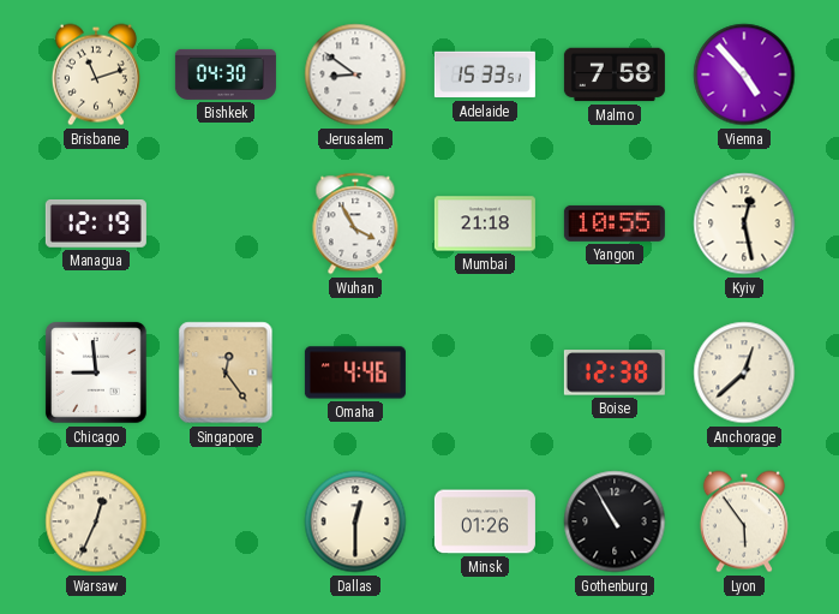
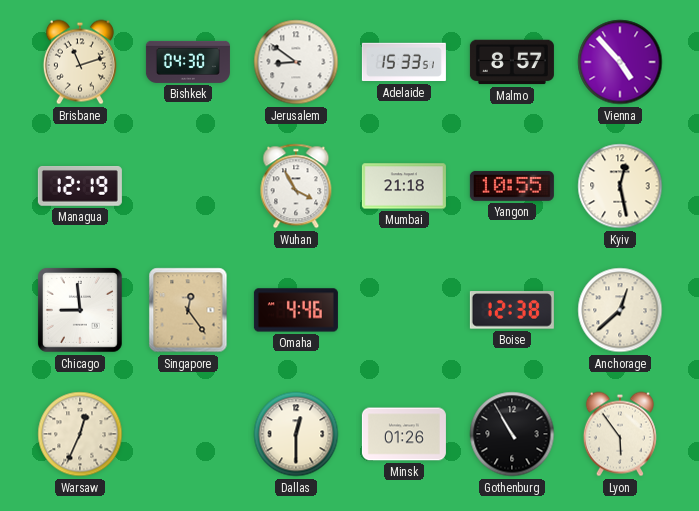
Malmo: 7:58 -> 8:57 (512, 62)
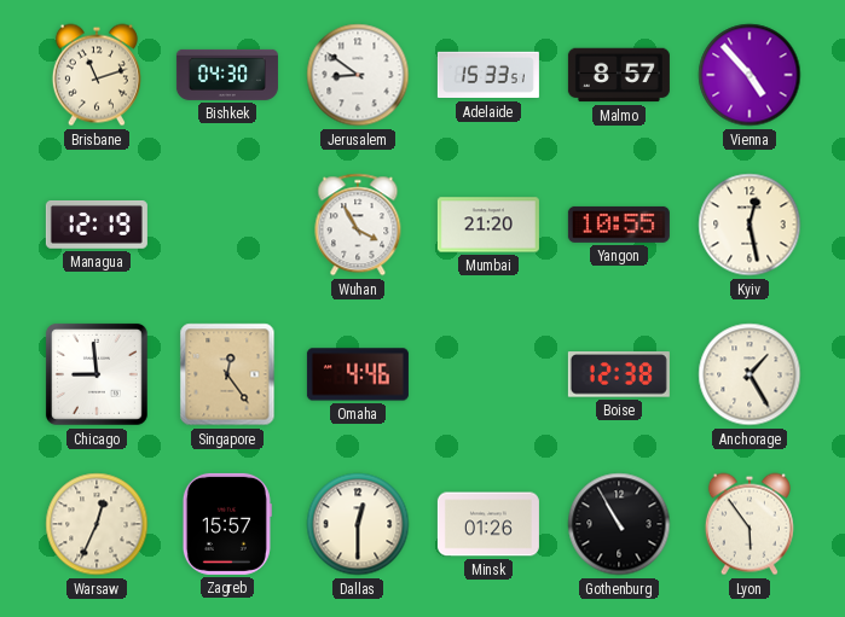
Mumbai: 21:18 -> 21:20 (488, 225)
Anchorage: 12:38 -> 1:25 (749, 374)
Zagreb: none -> 15:57 (227, 524)
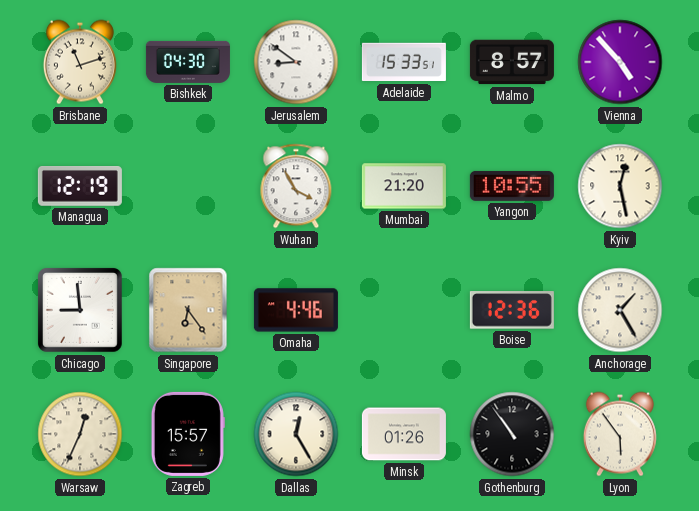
Singapore: 12:24 -> 6:24 (188, 310)
Boise: 12:38 -> 12:36 (512, 310)
Dallas: 12:30 -> 12:25 (296, 434)
Gothenburg: 10:55 -> 10:54 (512, 434)
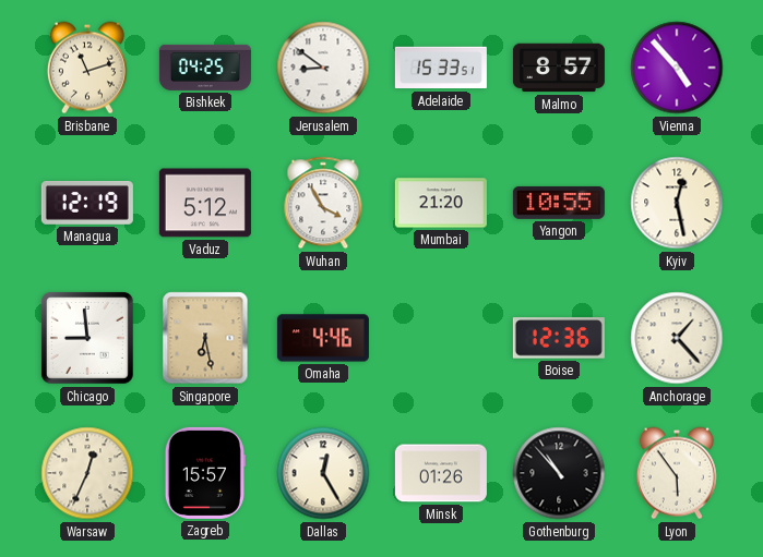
Bishkek: 04:30 -> 04:25 (205, 68)
Vaduz: none -> 5:12 (205, 203)
Singapore: 6:24 -> 6:28 (205, 338)
Anchorage: 1:25 -> 1:23 (677, 338)
Gothenburg: 10:54 -> 10:53 (559, 473)
